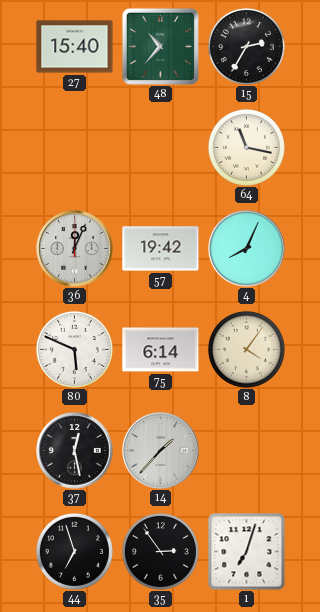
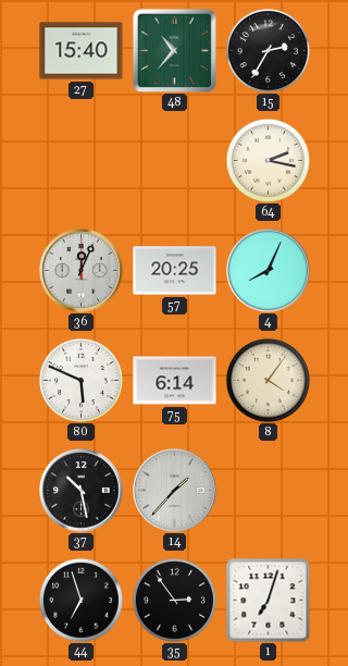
64: 11:17 -> 2:17 (268, 160)
57: 19:42 -> 20:25 (175, 271)
37: 12:28 -> 10:28 (82, 491)
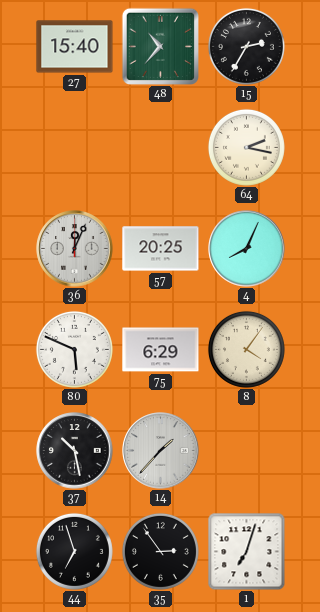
75: 6:14 -> 6:29 (161, 350)
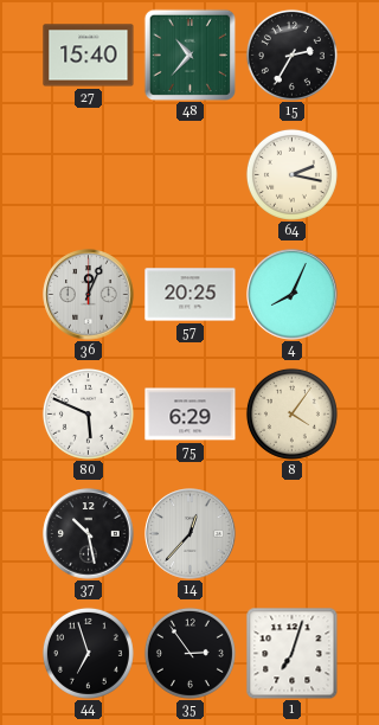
14: 1:37 -> 12:37 (191, 534)
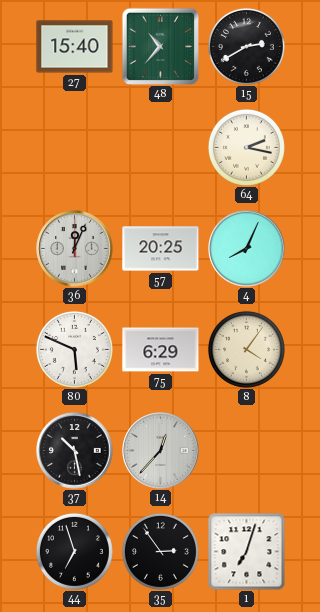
15: 2:35 -> 2:40 (246, 46)
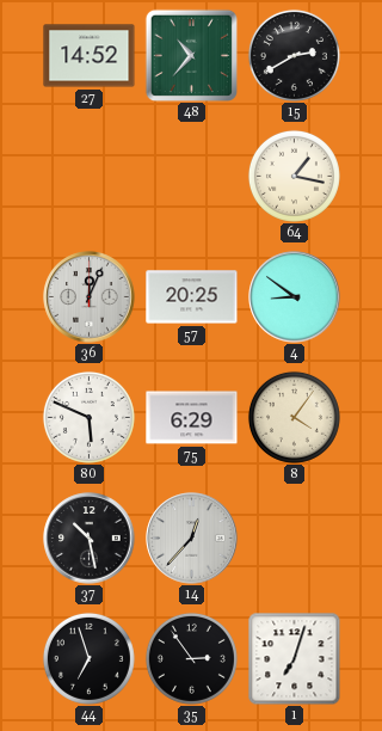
27: 15:40 -> 14:52 (90, 56)
64: 2:17 -> 1:17 (294, 176)
4: 8:04 -> 8:51 (295, 297)
